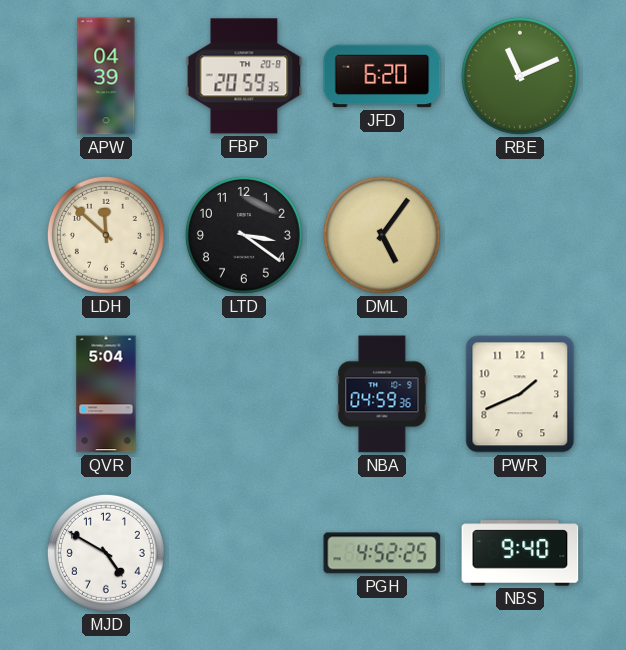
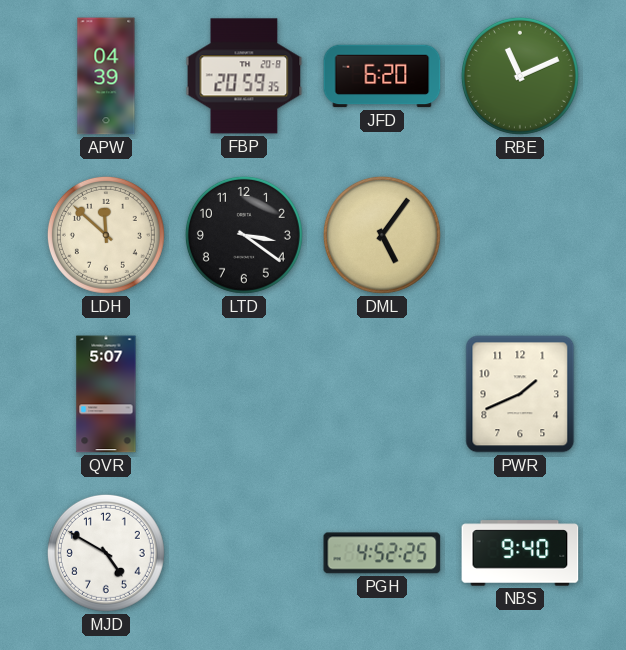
QVR: 5:04 -> 5:07 (106, 394)
NBA: 04:59 -> none (382, 394)
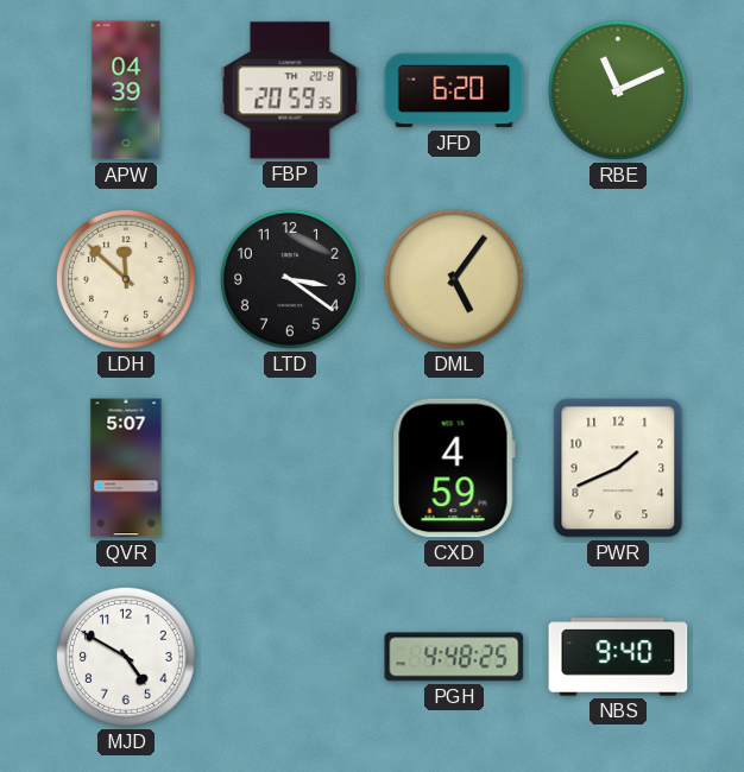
CXD: none -> 4:59 (454, 468)
PGH: 4:52 -> 4:48 (454, 657)
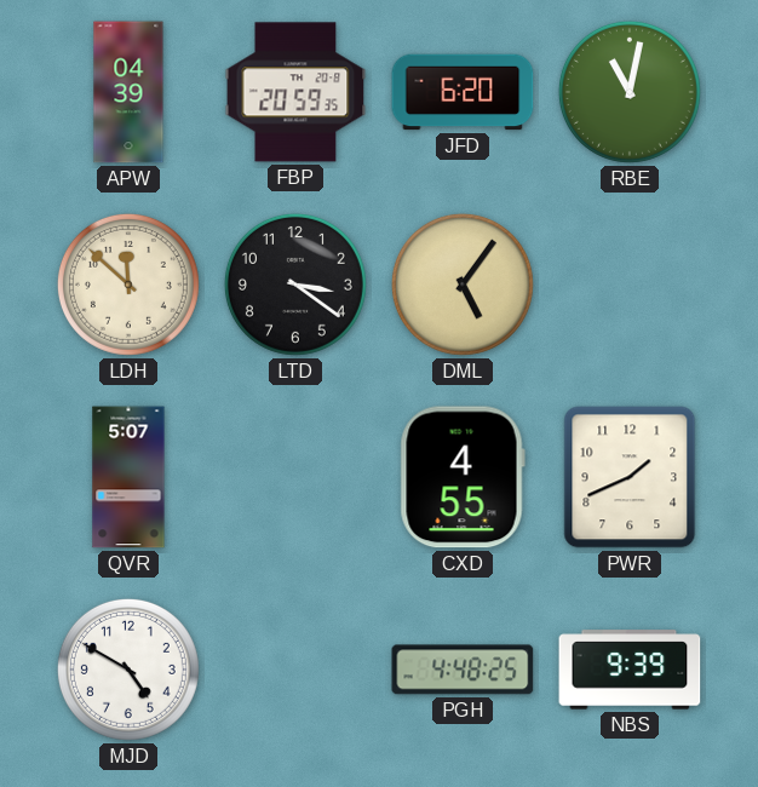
RBE: 11:11 -> 11:02 (630, 92)
CXD: 4:59 -> 4:55 (463, 477)
NBS: 9:40 -> 9:39 (630, 670)
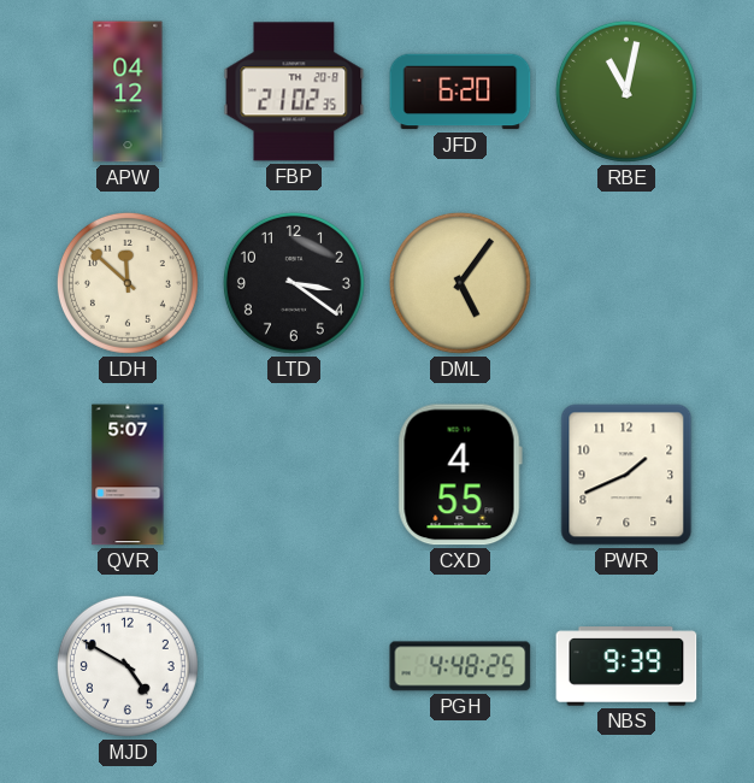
APW: 04:39 -> 04:12 (128, 92)
FBP: 20:59 -> 21:02 (294, 92)
